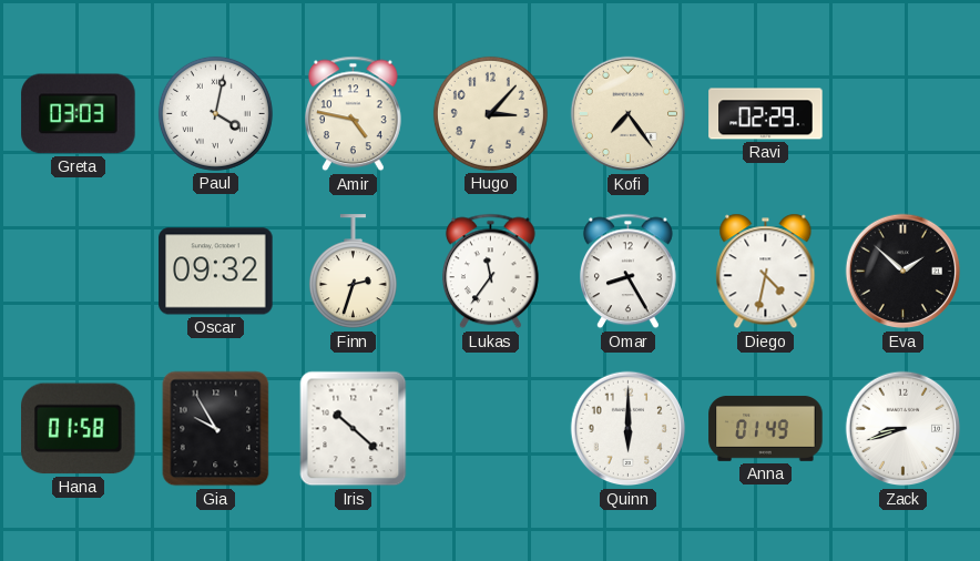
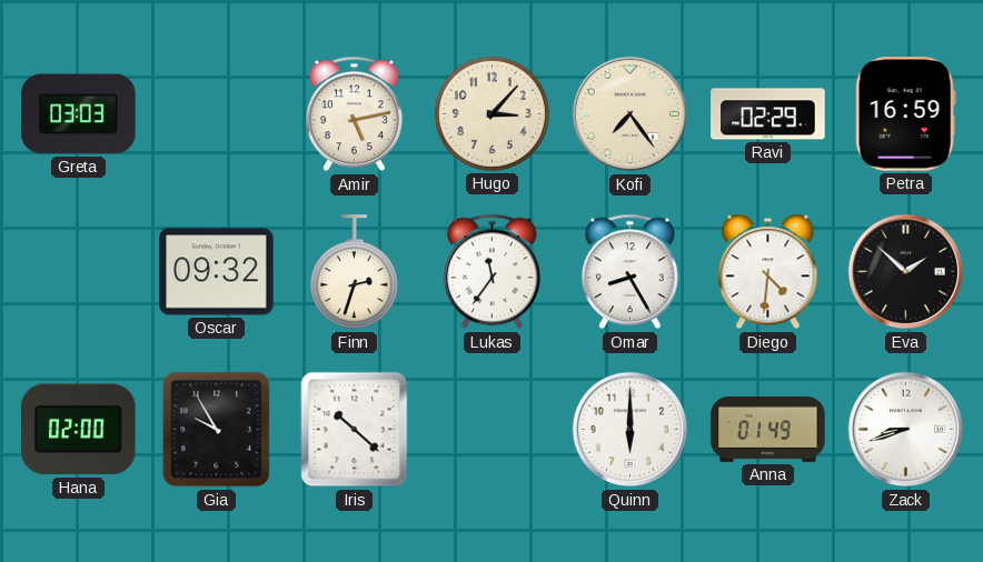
Paul: 4:02 -> none (215, 113)
Amir: 4:47 -> 5:13 (355, 114)
Petra: none -> 16:59 (905, 114)
Diego: 4:32 -> 4:31 (768, 272)
Hana: 01:58 -> 02:00 (79, 430)
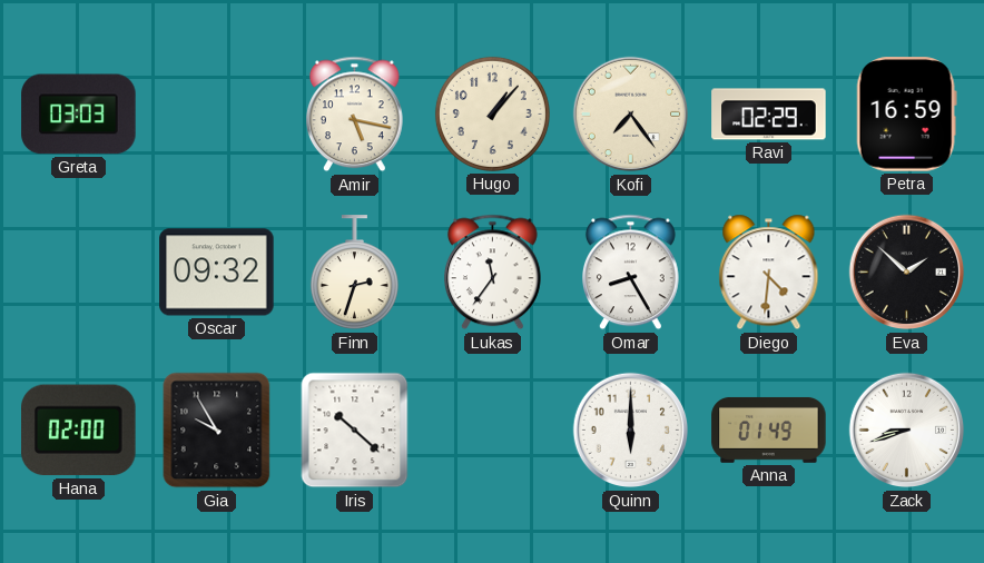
Amir: 5:13 -> 5:17 (355, 115)
Hugo: 3:07 -> 1:07 (492, 113)
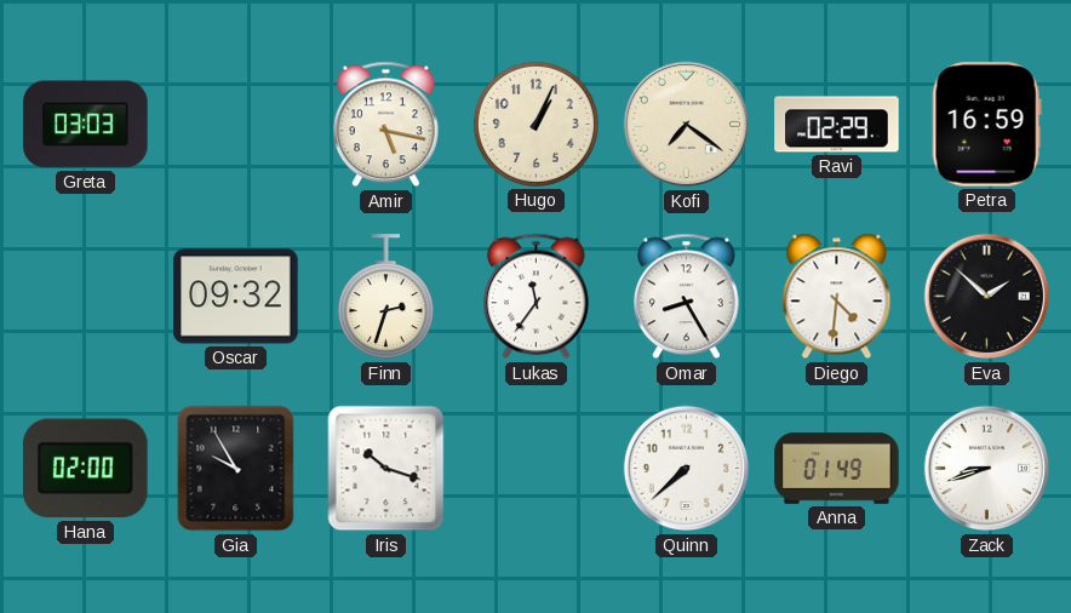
Hugo: 1:07 -> 1:04 (535, 124)
Kofi: 7:24 -> 7:21 (687, 125)
Iris: 10:22 -> 10:18 (386, 469)
Quinn: 6:00 -> 7:38 (687, 469)
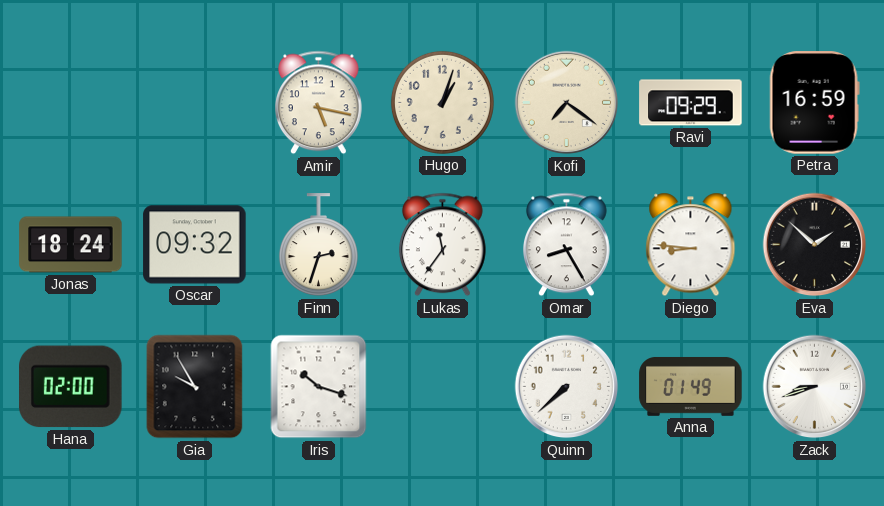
Greta: 03:03 -> none (86, 125)
Hugo: 1:04 -> 1:03 (442, 102)
Ravi: 02:29 -> 09:29 (691, 103)
Jonas: none -> 18:24 (71, 245)
Diego: 4:31 -> 8:46 (691, 245)
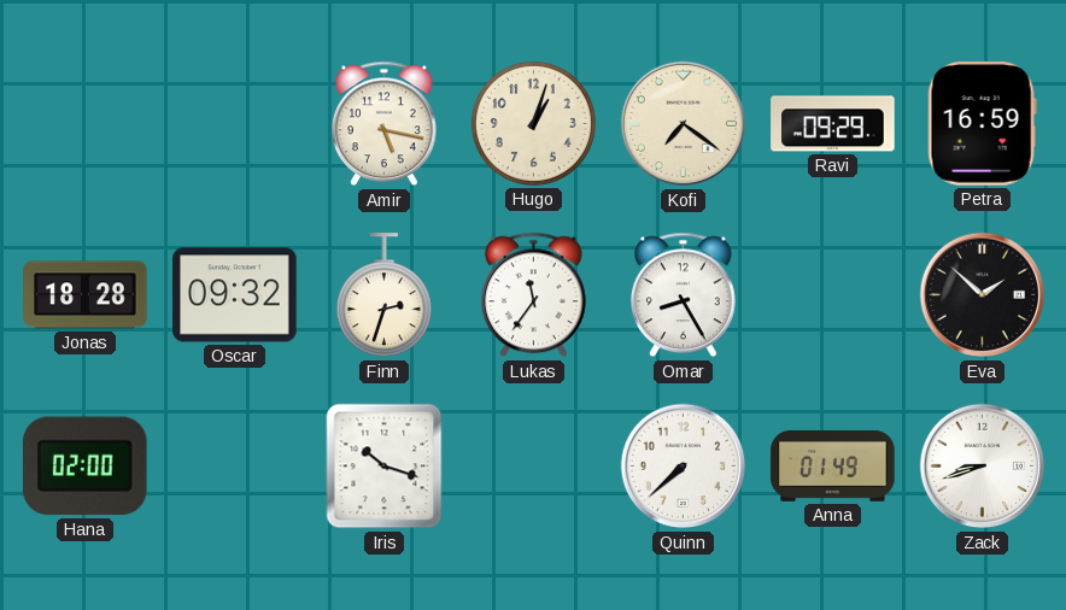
Jonas: 18:24 -> 18:28 (86, 295)
Diego: 8:46 -> none (691, 245)
Gia: 9:55 -> none (195, 387)
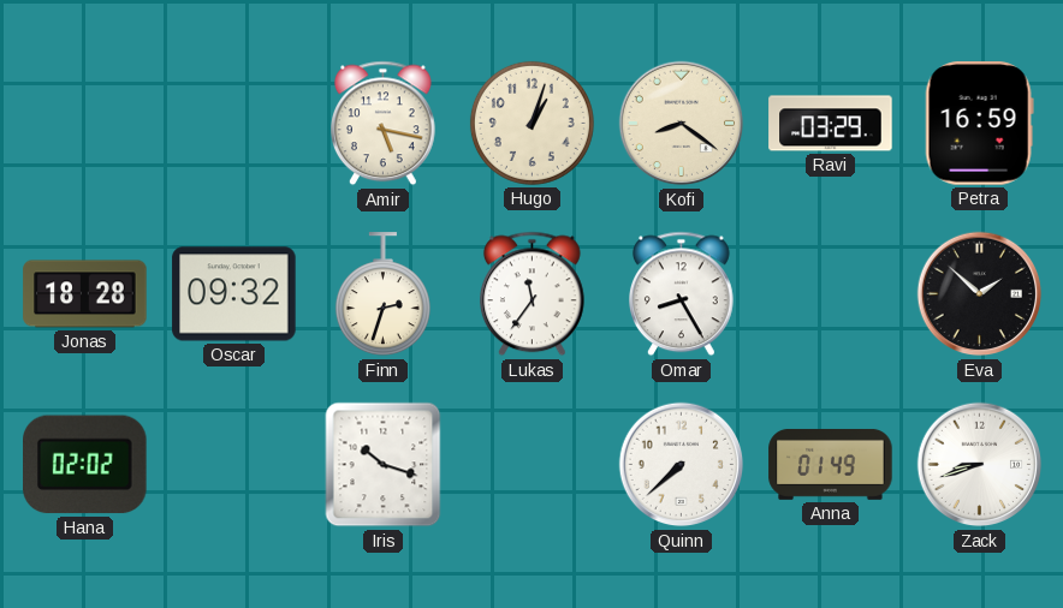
Kofi: 7:21 -> 8:21 (682, 124)
Ravi: 09:29 -> 03:29 (831, 124)
Hana: 02:00 -> 02:02 (85, 465)
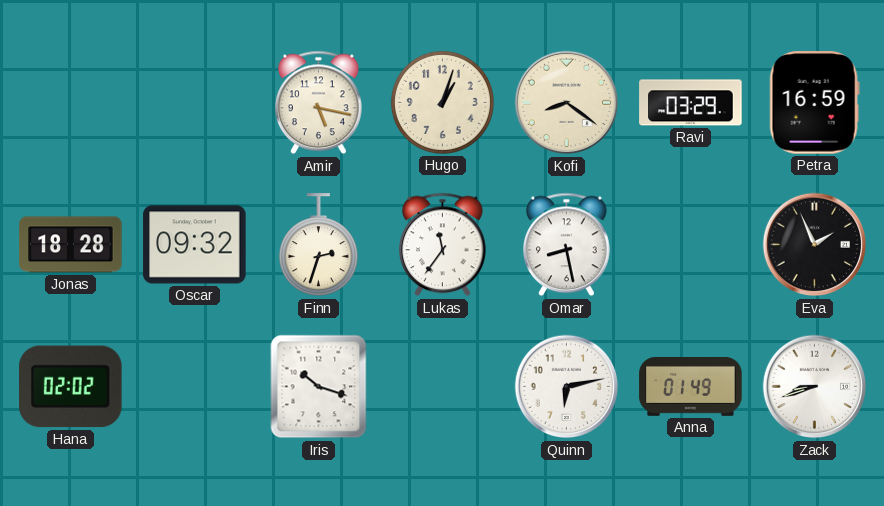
Omar: 8:25 -> 8:28 (567, 245)
Eva: 1:52 -> 1:56 (815, 245)
Quinn: 7:38 -> 6:13 (567, 387)
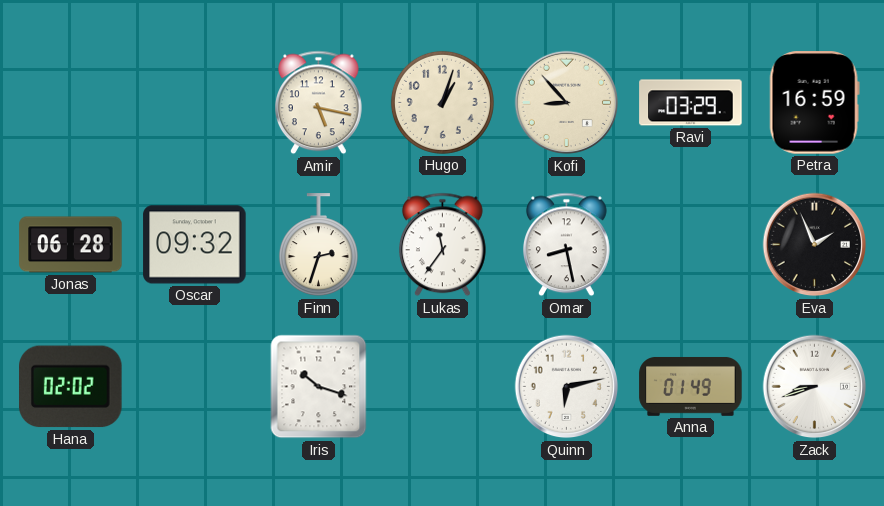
Kofi: 8:21 -> 8:53 (567, 103)
Jonas: 18:28 -> 06:28 (71, 245)
